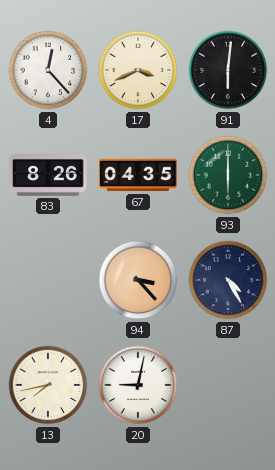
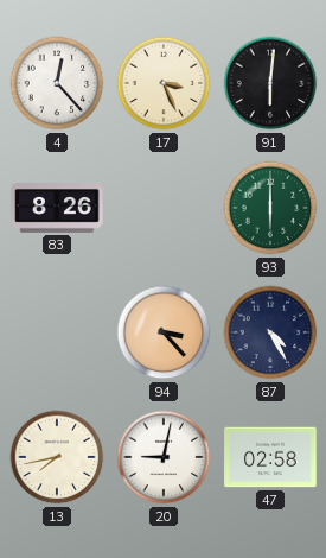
17: 3:41 -> 3:26 (164, 83)
67: 04:35 -> none (138, 175)
47: none -> 02:58 (270, 457)
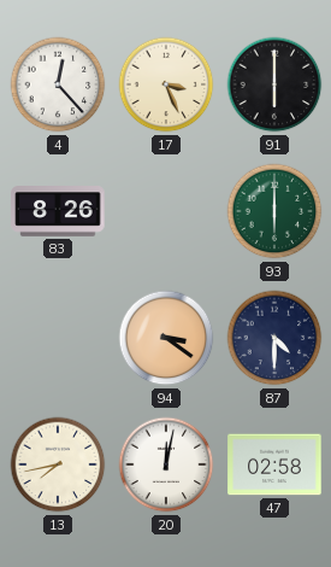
91: 6:01 -> 6:00 (274, 84)
94: 3:23 -> 3:21 (166, 338)
87: 4:25 -> 4:30 (274, 338)
20: 9:02 -> 12:02 (166, 464)
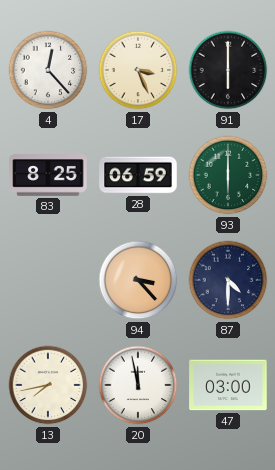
83: 8:26 -> 8:25 (48, 175)
28: none -> 06:59 (138, 175)
94: 3:21 -> 3:23 (138, 280)
20: 12:02 -> 11:58 (138, 385)
47: 02:58 -> 03:00 (228, 385)
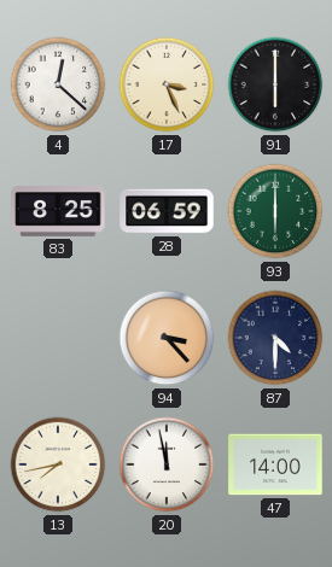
4: 12:23 -> 12:22 (58, 84)
47: 03:00 -> 14:00 (275, 464)
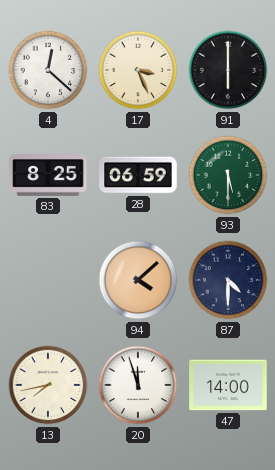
93: 6:00 -> 5:30 (228, 175)
94: 3:23 -> 4:08 (138, 280)
20: 11:58 -> 11:57 (138, 385)
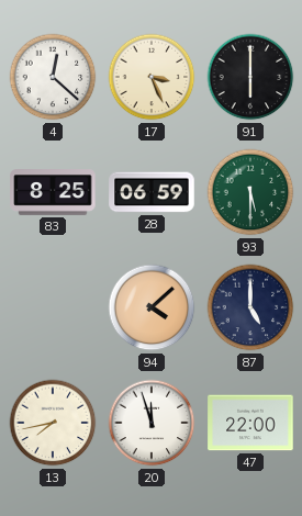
87: 4:30 -> 5:00 (250, 307)
47: 14:00 -> 22:00 (250, 423)
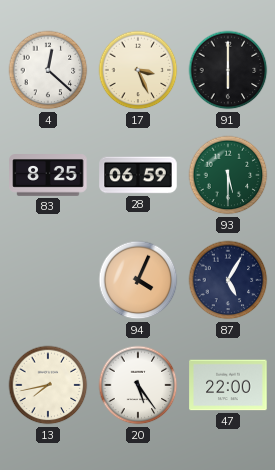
94: 4:08 -> 4:04 (138, 280)
87: 5:00 -> 5:05 (228, 280)
20: 11:57 -> 5:24 (138, 385)
